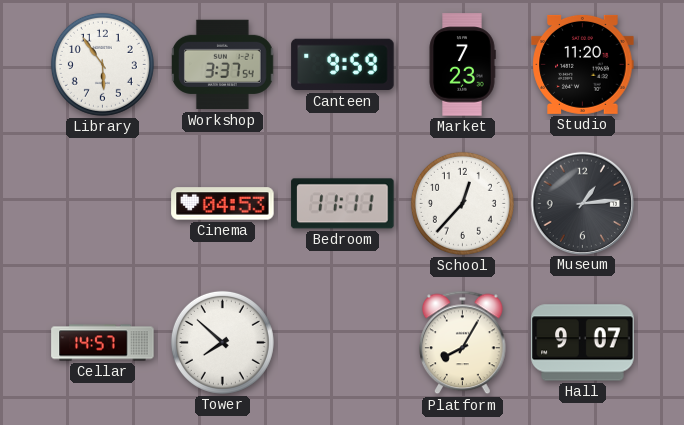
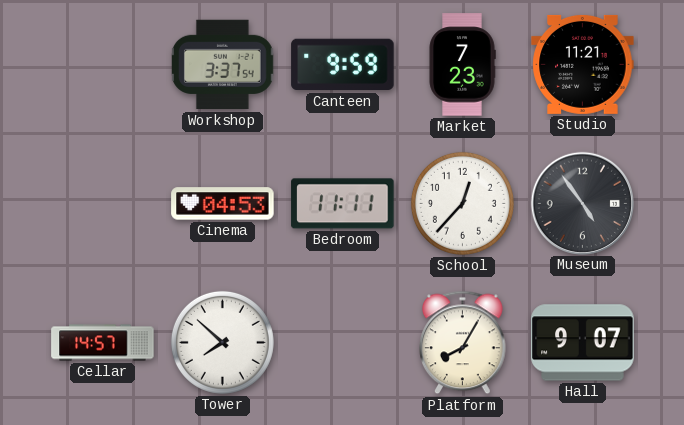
Library: 5:54 -> none (102, 64)
Studio: 11:20 -> 11:21 (583, 64)
Museum: 1:14 -> 4:54 (582, 203)
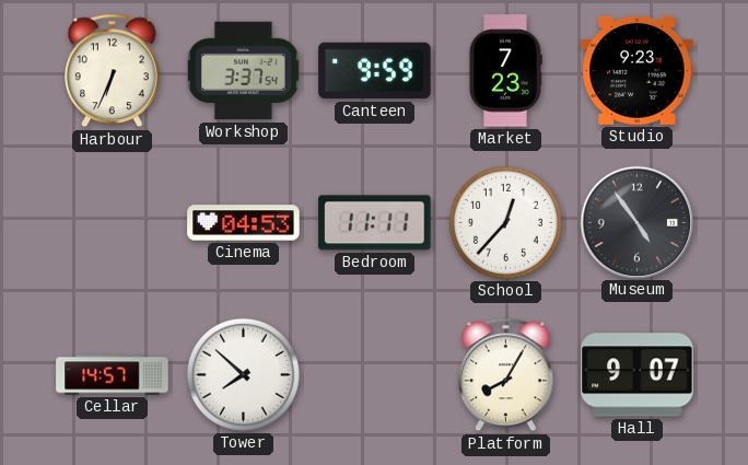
Harbour: none -> 6:34 (113, 71)
Studio: 11:21 -> 9:23 (638, 70)
